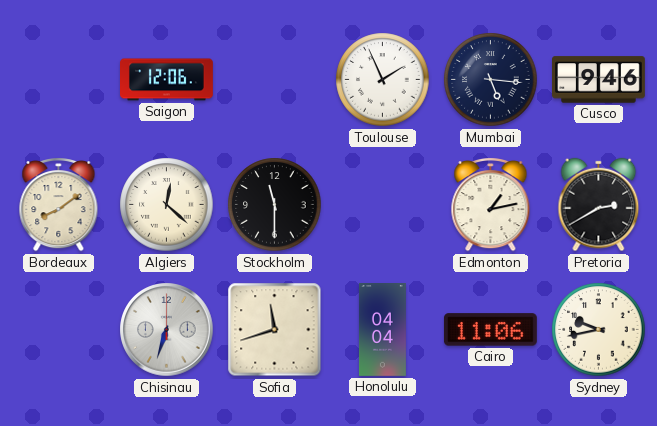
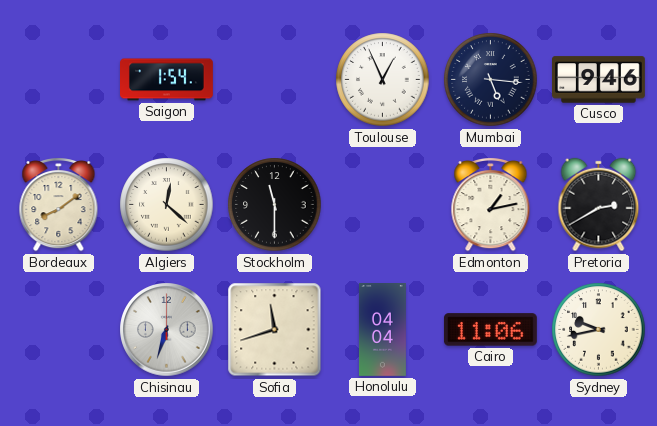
Saigon: 12:06 -> 1:54 (167, 80)
Toulouse: 1:56 -> 12:56 (383, 80)
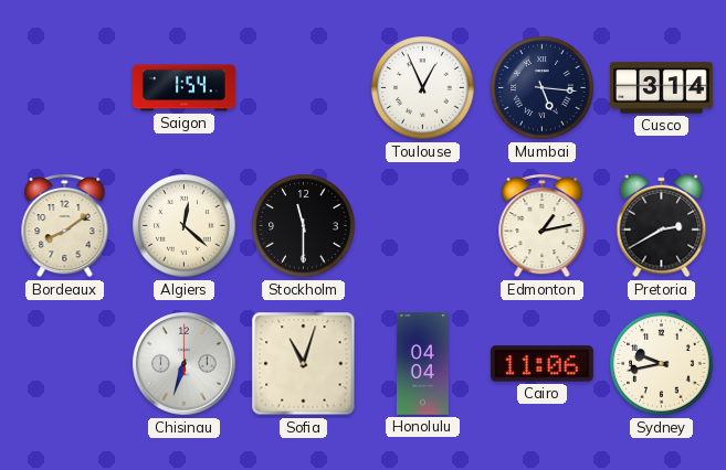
Cusco: 9:46 -> 3:14 (662, 88)
Sofia: 11:42 -> 11:03 (304, 364)
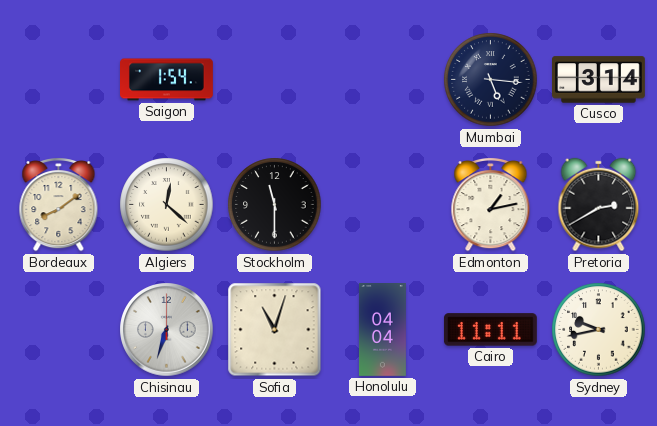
Toulouse: 12:56 -> none (423, 88)
Cairo: 11:06 -> 11:11 (490, 330)
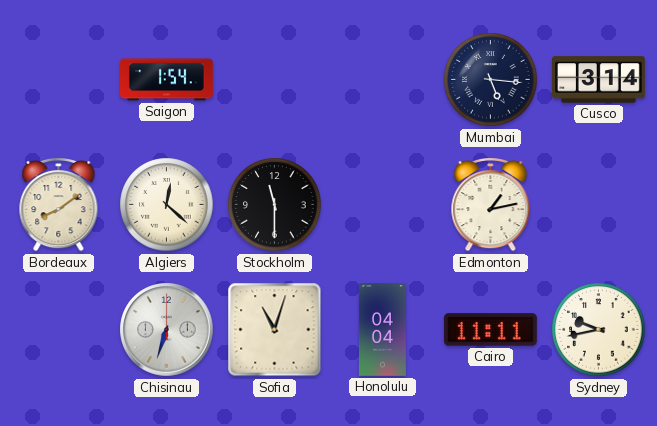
Pretoria: 2:40 -> none (599, 205)
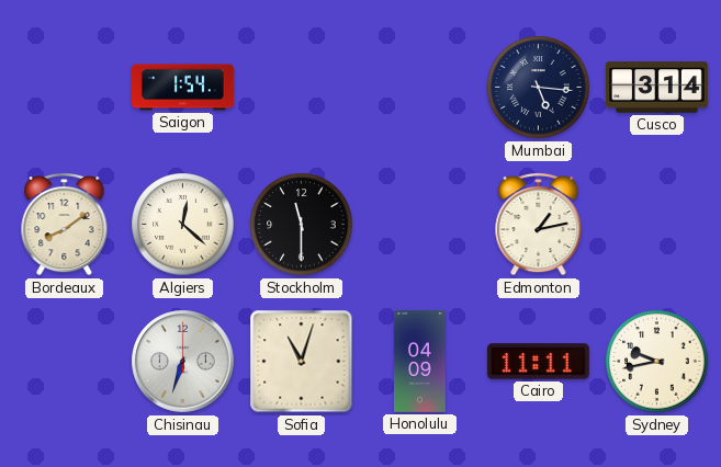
Honolulu: 04:04 -> 04:09 (419, 362)
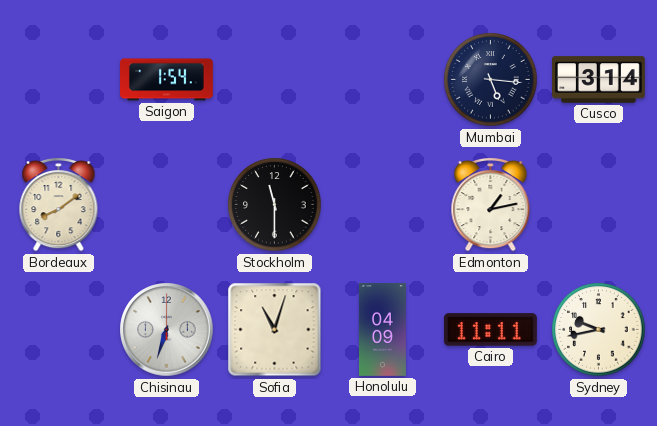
Algiers: 12:22 -> none (183, 225)
